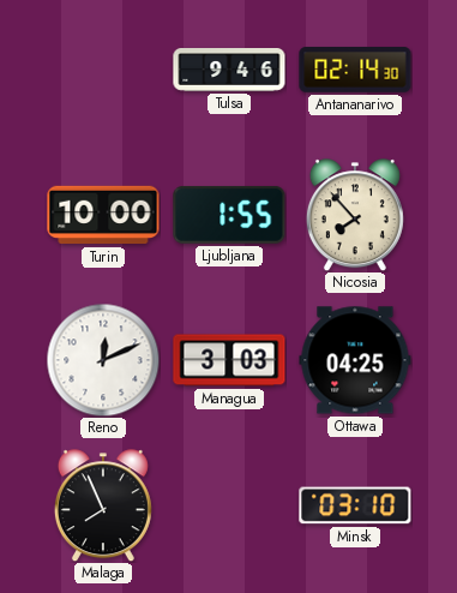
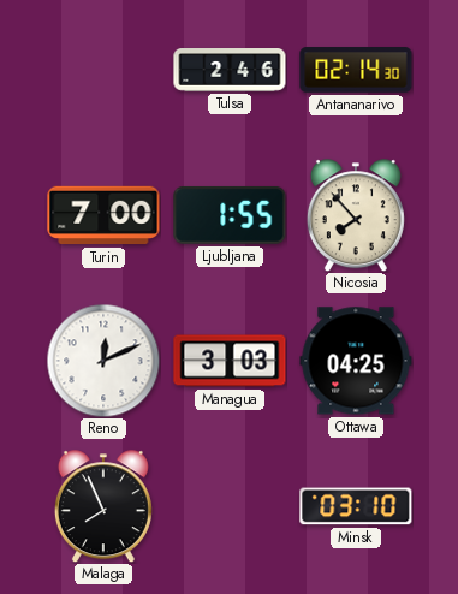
Tulsa: 9:46 -> 2:46 (230, 71)
Turin: 10:00 -> 7:00 (103, 215)
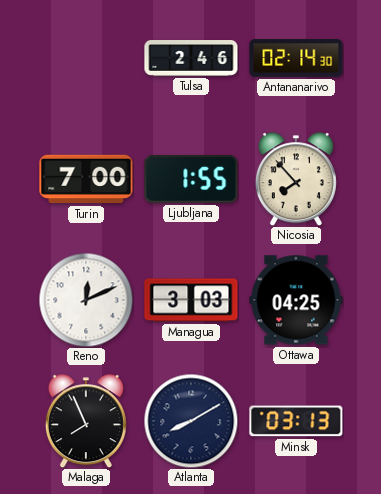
Atlanta: none -> 8:10 (191, 421)
Minsk: 03:10 -> 03:13 (296, 421)
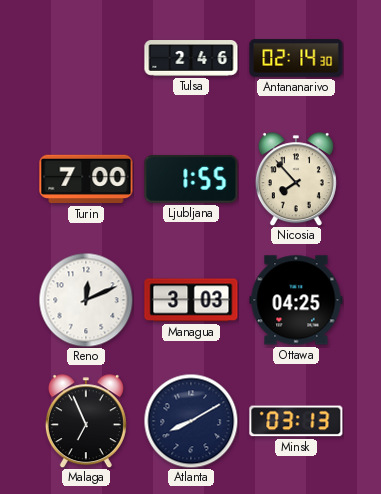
Malaga: 7:56 -> 6:56 (86, 421)
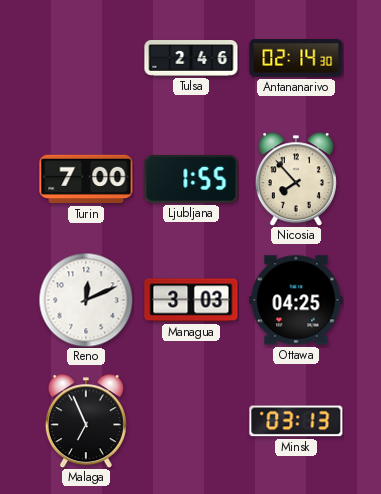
Atlanta: 8:10 -> none (191, 421)
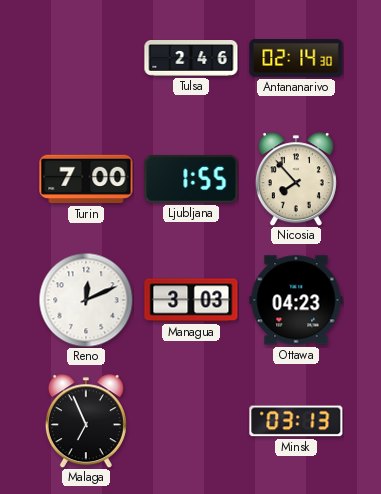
Ottawa: 04:25 -> 04:23 (296, 300)
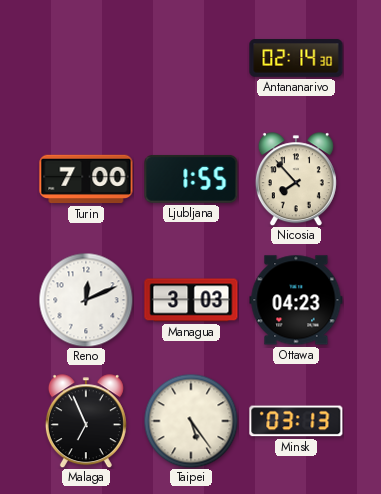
Tulsa: 2:46 -> none (191, 59)
Taipei: none -> 5:24 (191, 421)
